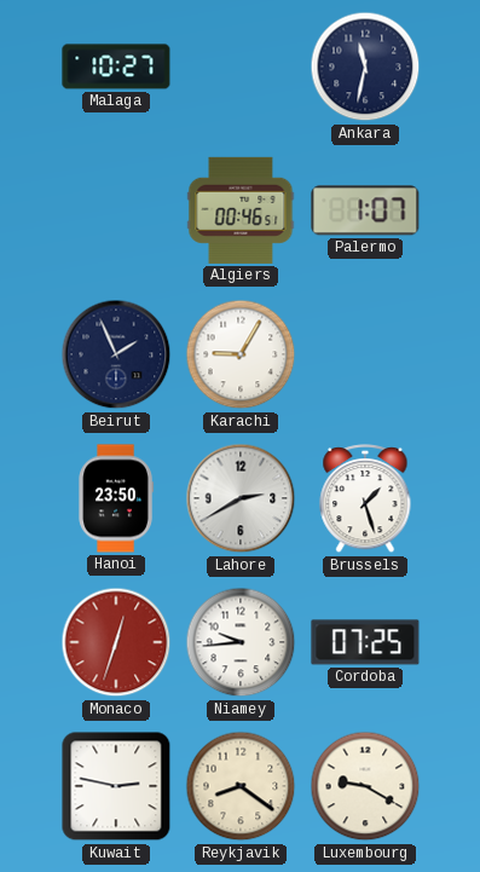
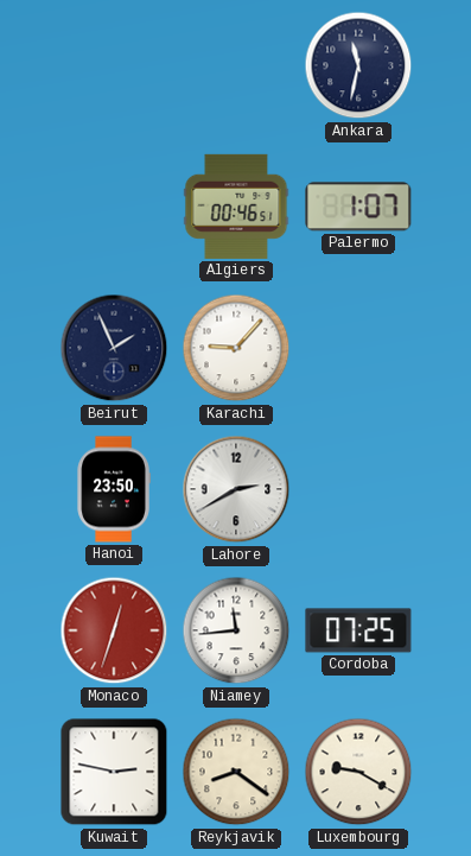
Malaga: 10:27 -> none (116, 67)
Karachi: 9:05 -> 9:07 (236, 348)
Brussels: 1:27 -> none (365, 499)
Niamey: 9:44 -> 11:44 (236, 630)
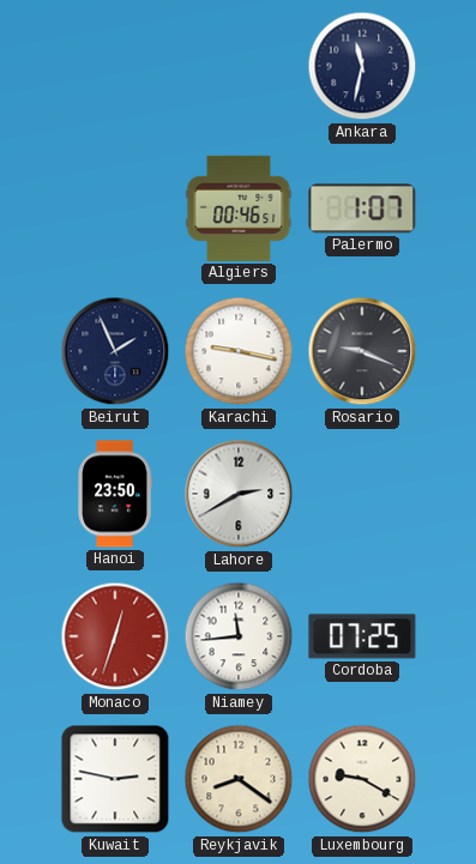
Karachi: 9:07 -> 9:17 (239, 351)
Rosario: none -> 9:19 (362, 351)
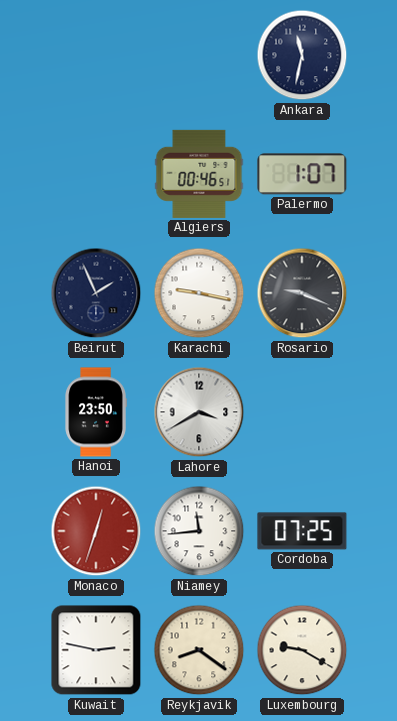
Lahore: 2:40 -> 3:40 (199, 412)
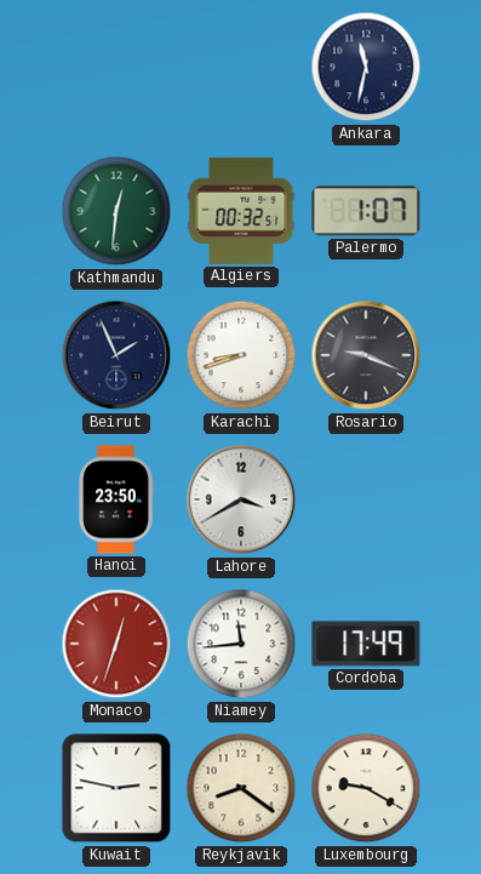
Kathmandu: none -> 12:31 (116, 211)
Algiers: 00:46 -> 00:32 (241, 211)
Karachi: 9:17 -> 8:42 (241, 355)
Cordoba: 07:25 -> 17:49 (366, 644)
